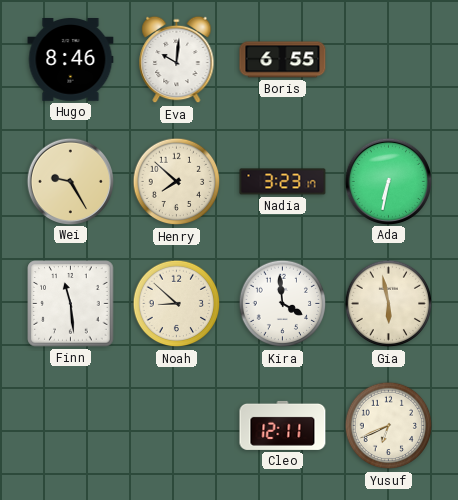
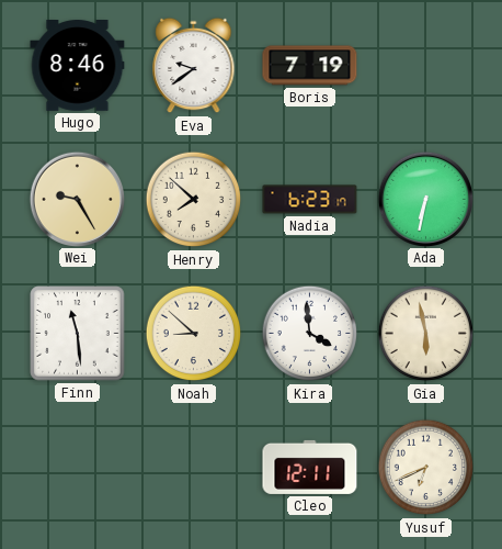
Eva: 10:01 -> 9:39 (194, 66)
Boris: 6:55 -> 7:19 (310, 66)
Nadia: 3:23 -> 6:23 (310, 200)
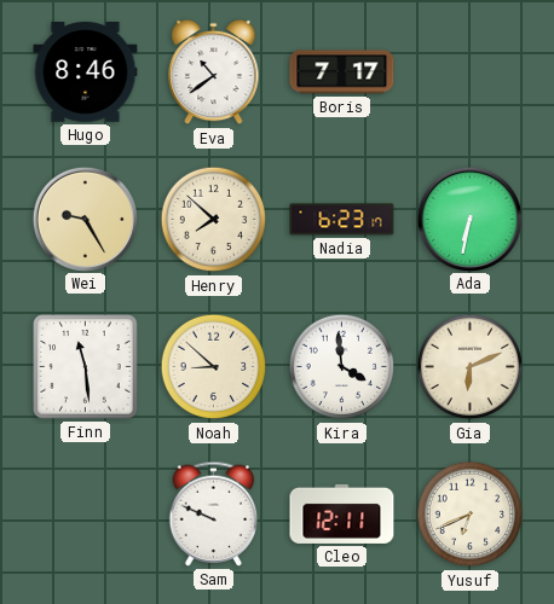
Eva: 9:39 -> 10:39 (214, 72)
Boris: 7:19 -> 7:17 (342, 72)
Gia: 5:58 -> 6:11 (471, 367)
Sam: none -> 9:49 (214, 513)
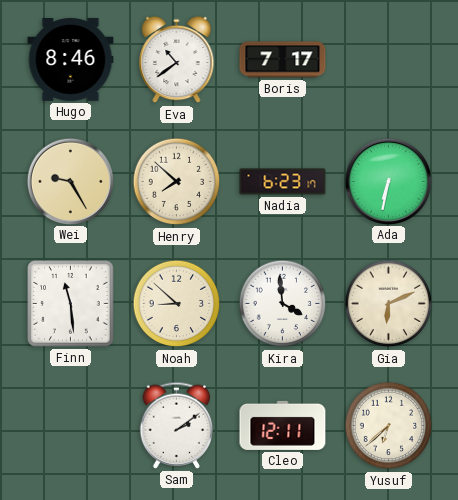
Sam: 9:49 -> 2:09 (177, 425)
Yusuf: 6:41 -> 6:38 (389, 426)
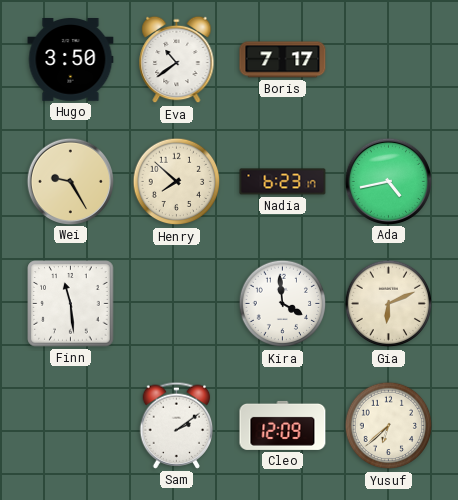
Hugo: 8:46 -> 3:50 (71, 60)
Ada: 6:32 -> 4:43 (388, 181)
Noah: 8:52 -> none (177, 304)
Cleo: 12:11 -> 12:09 (283, 425)
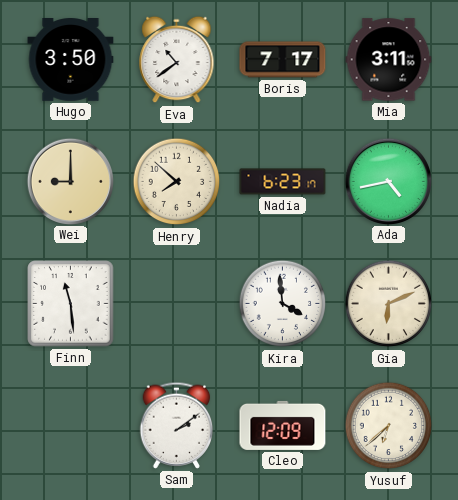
Mia: none -> 3:11 (389, 60)
Wei: 9:25 -> 9:00 (70, 181)
